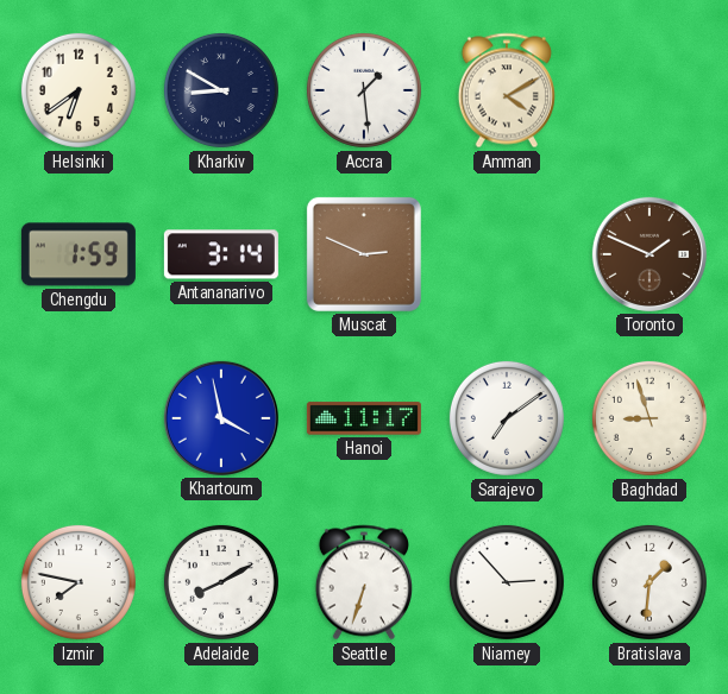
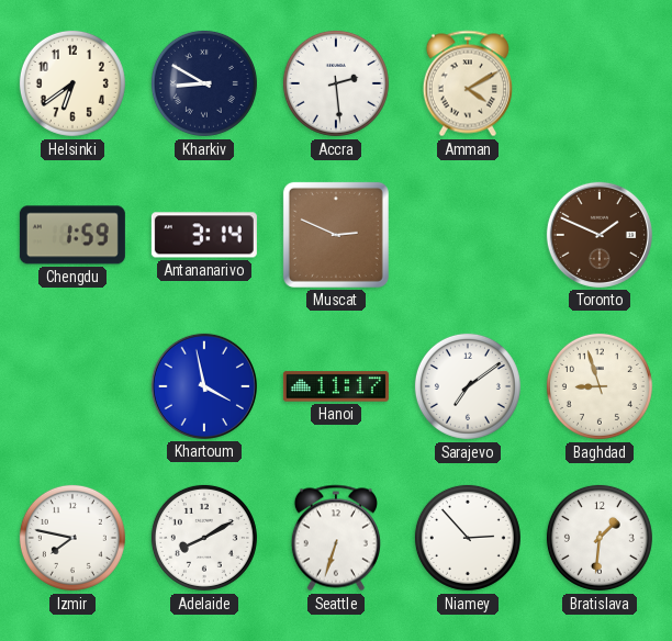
Accra: 1:29 -> 2:29 (336, 83)
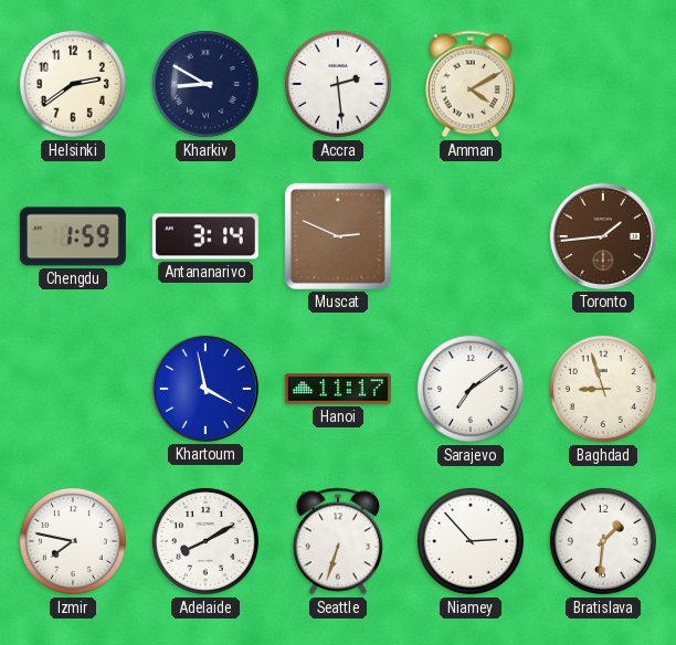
Helsinki: 6:39 -> 2:39 (73, 84)
Toronto: 1:49 -> 1:44 (603, 236)
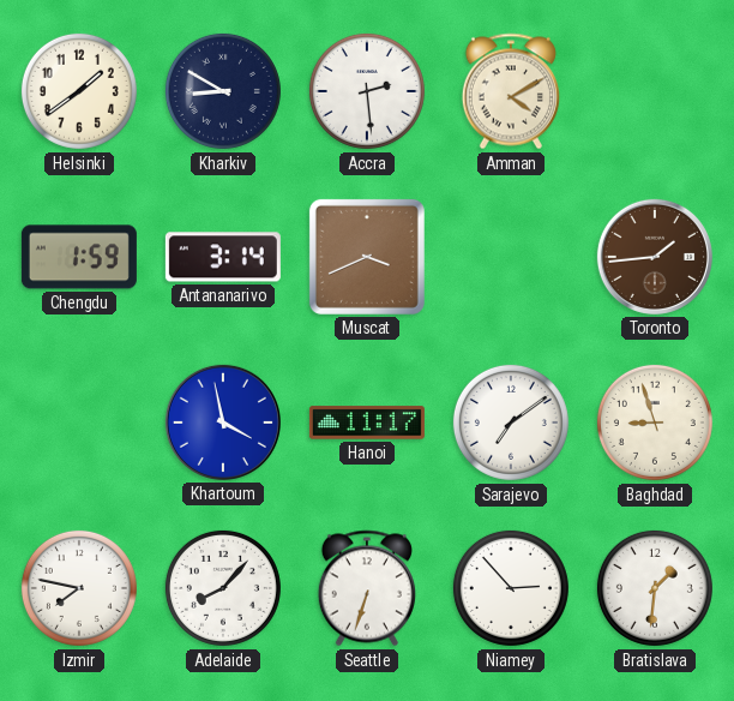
Helsinki: 2:39 -> 1:39 (79, 91)
Muscat: 2:49 -> 3:41 (367, 257)
Adelaide: 8:10 -> 8:07 (223, 588)
